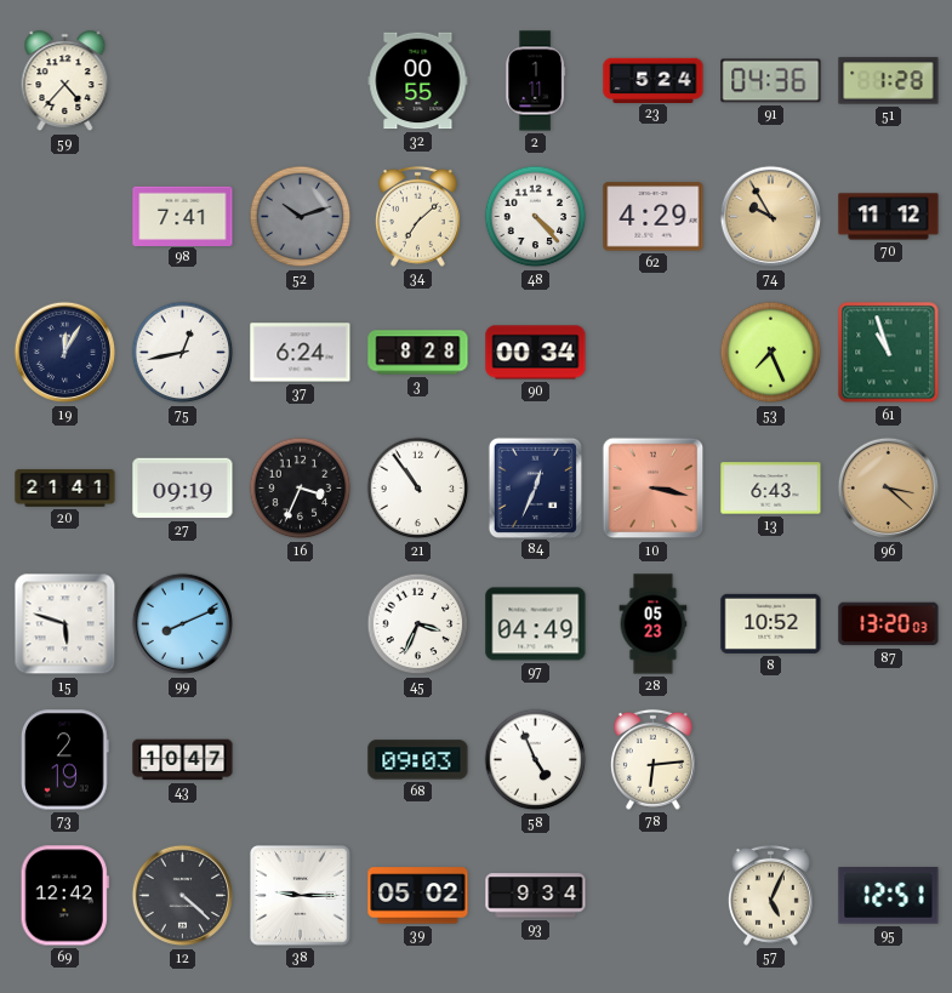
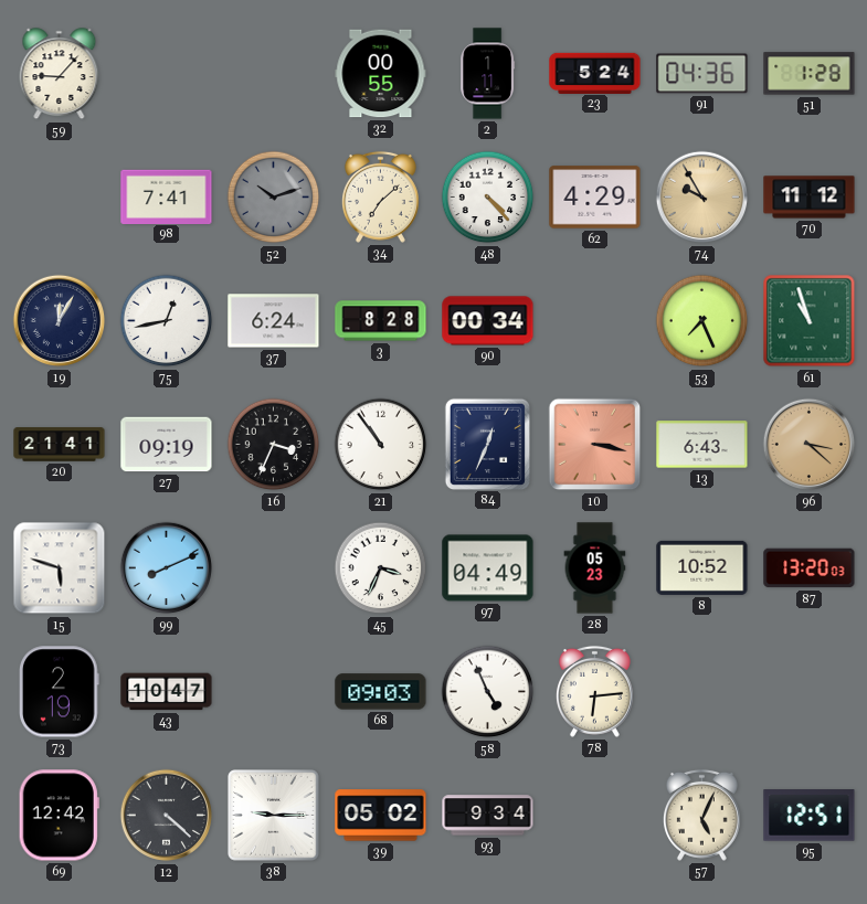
59: 4:37 -> 9:07 (60, 74)
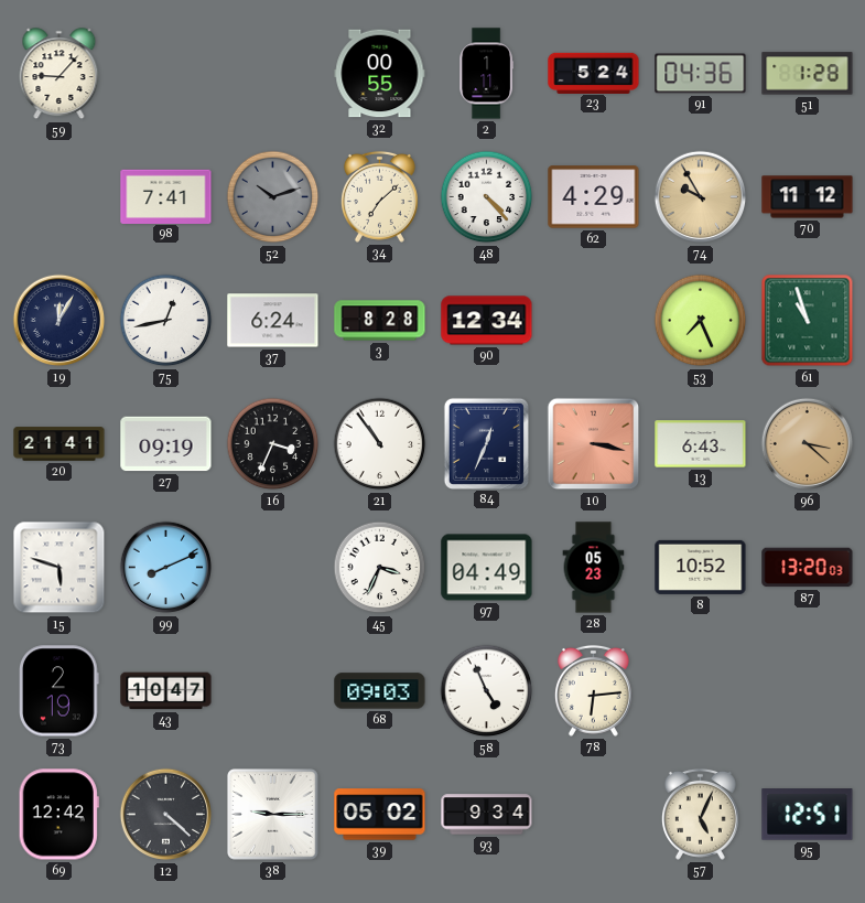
90: 00:34 -> 12:34 (487, 321)
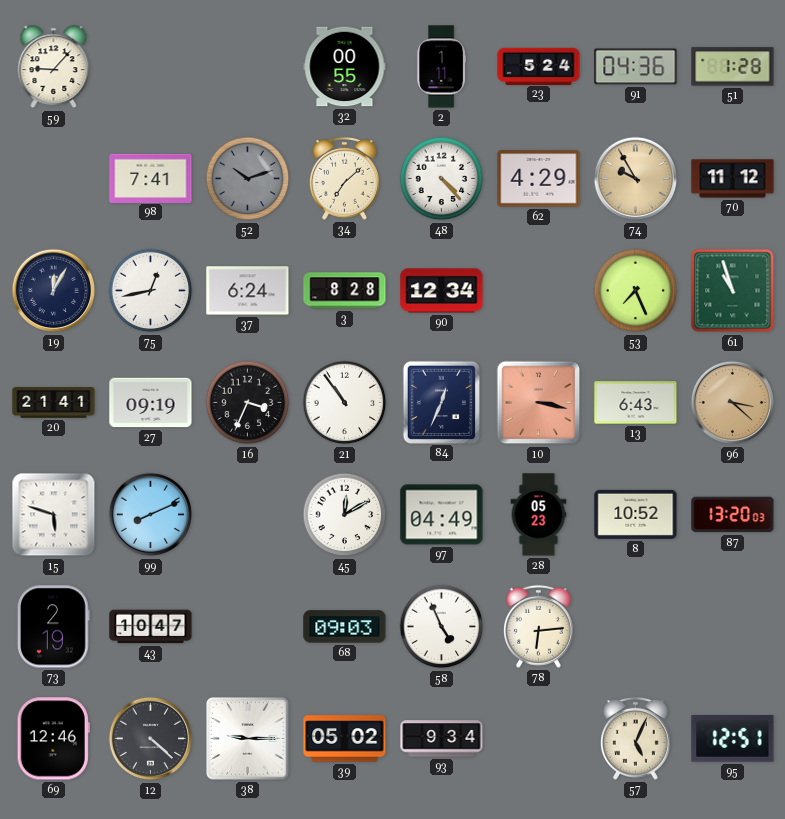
45: 3:34 -> 12:10 (345, 515)
69: 12:42 -> 12:46 (53, 739)
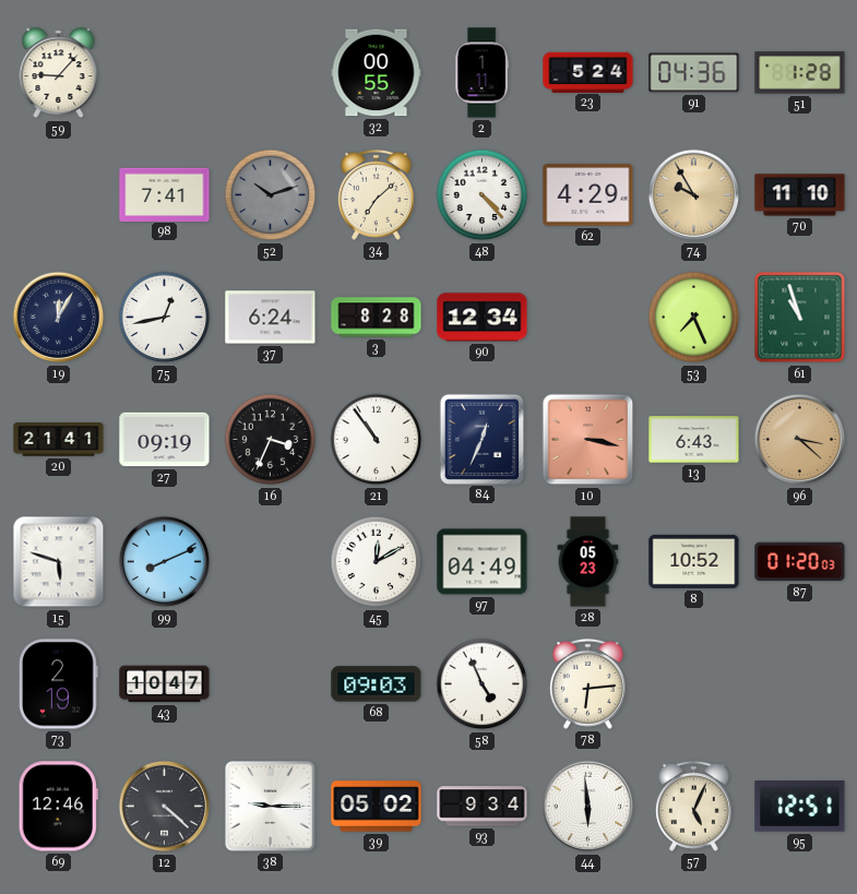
70: 11:12 -> 11:10 (800, 195)
87: 13:20 -> 01:20 (800, 562)
44: none -> 5:59 (588, 807)
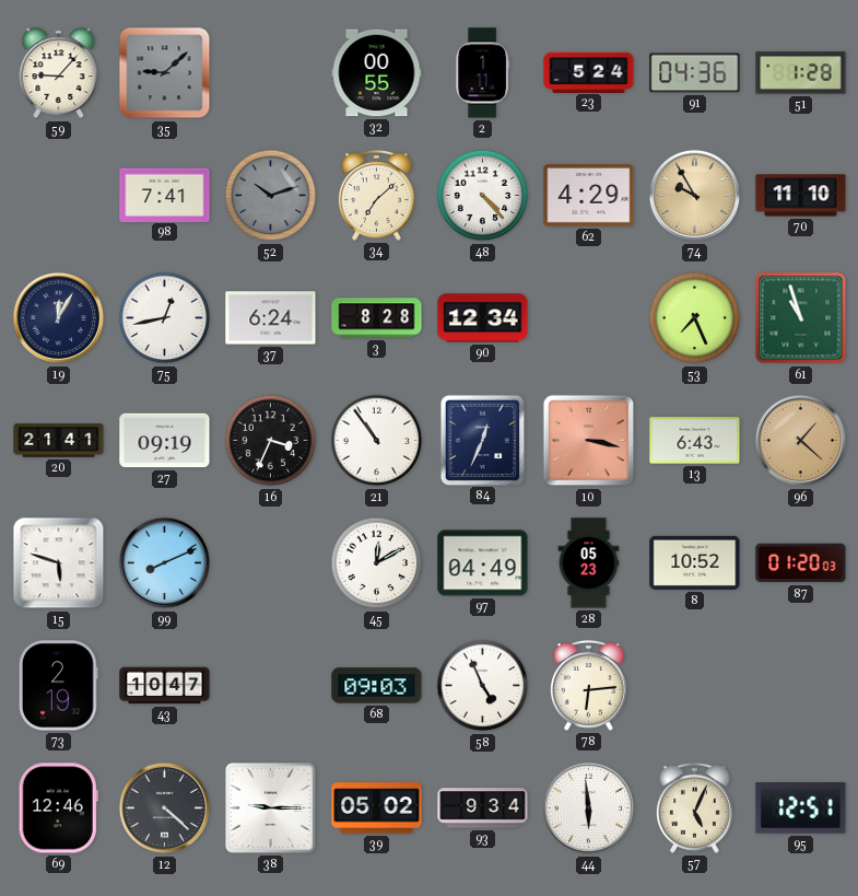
35: none -> 9:08 (165, 73)
96: 3:22 -> 1:22 (801, 441)
